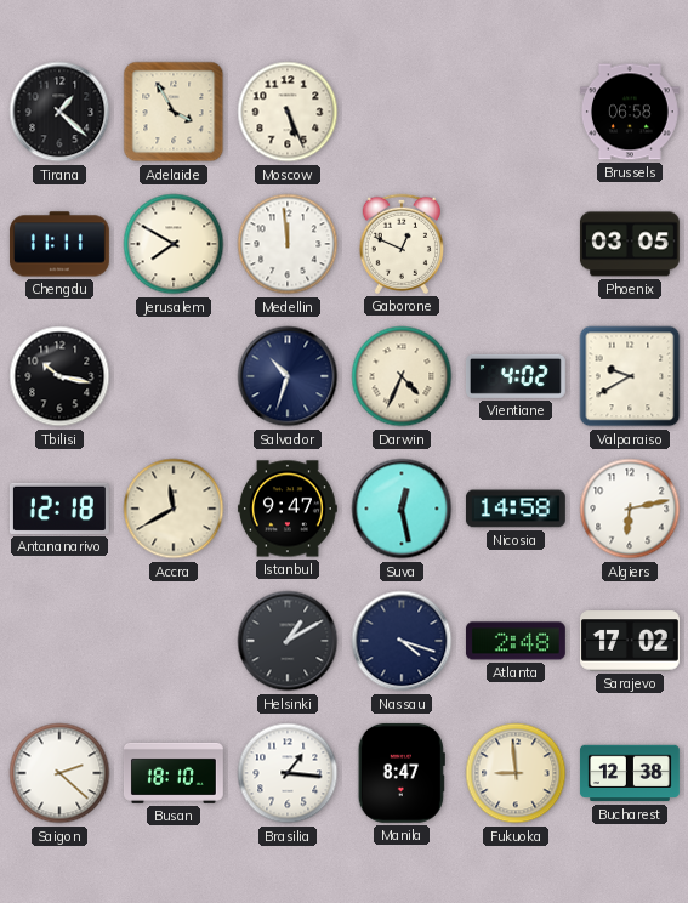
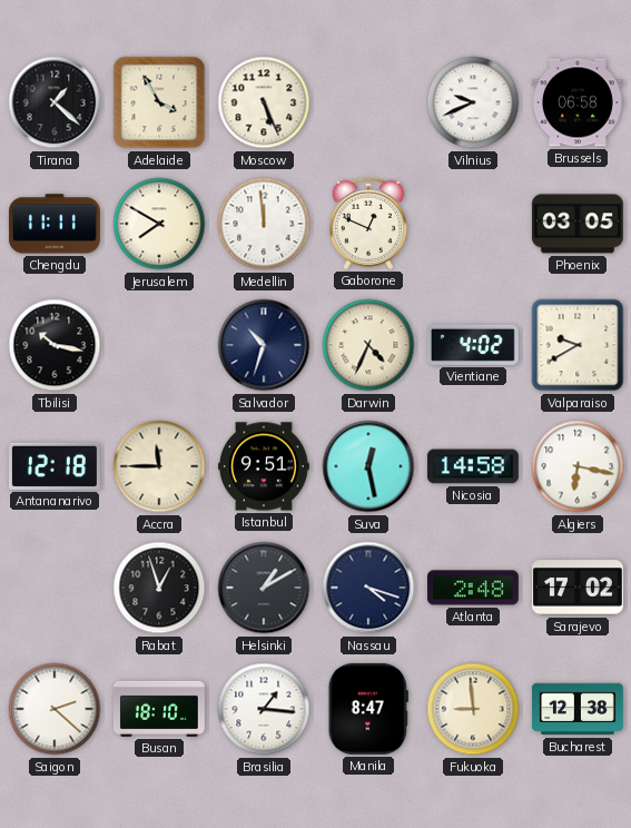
Vilnius: none -> 9:41 (473, 102)
Accra: 11:40 -> 11:45 (159, 466)
Istanbul: 9:47 -> 9:51 (264, 466)
Algiers: 6:13 -> 6:17 (578, 466)
Rabat: none -> 12:57 (159, 588)
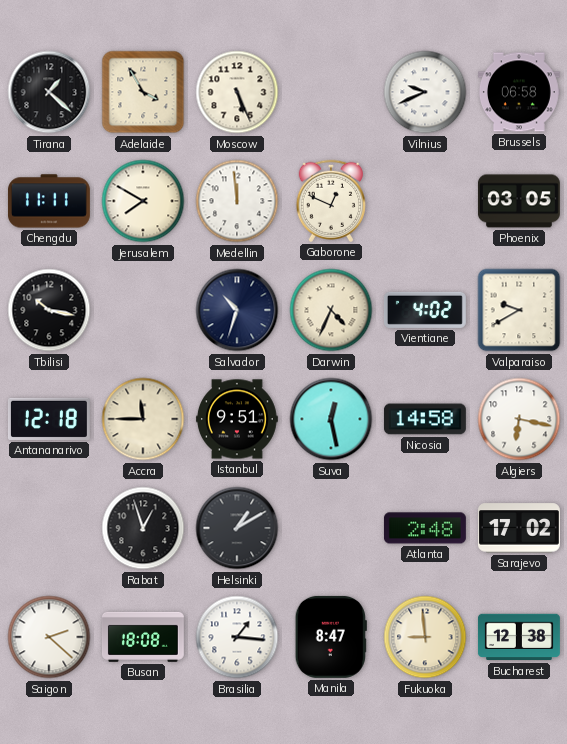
Nassau: 4:18 -> none (368, 588)
Busan: 18:10 -> 18:08 (143, 637)
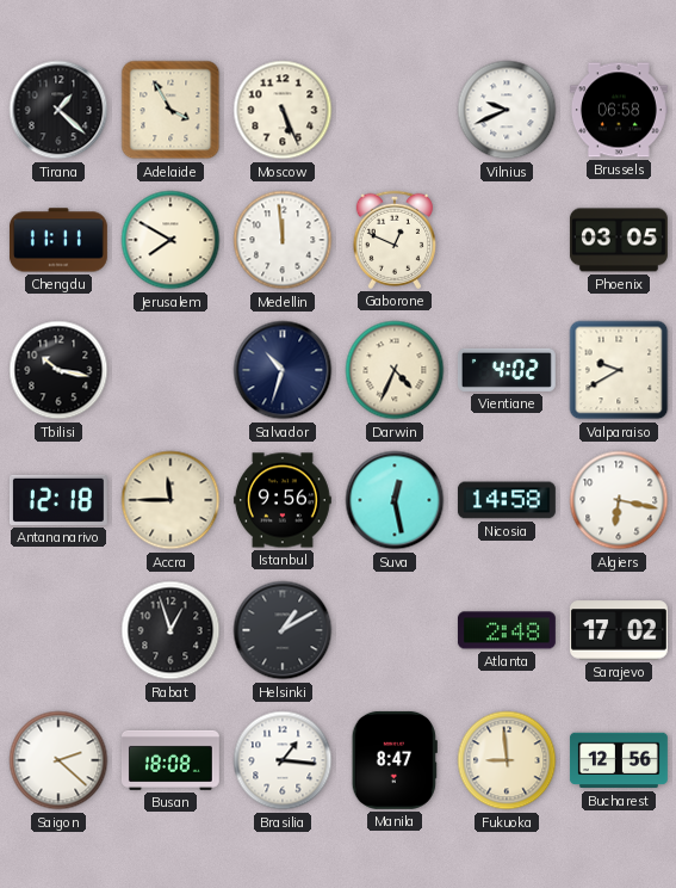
Istanbul: 9:51 -> 9:56 (283, 500)
Bucharest: 12:38 -> 12:56 (619, 760)
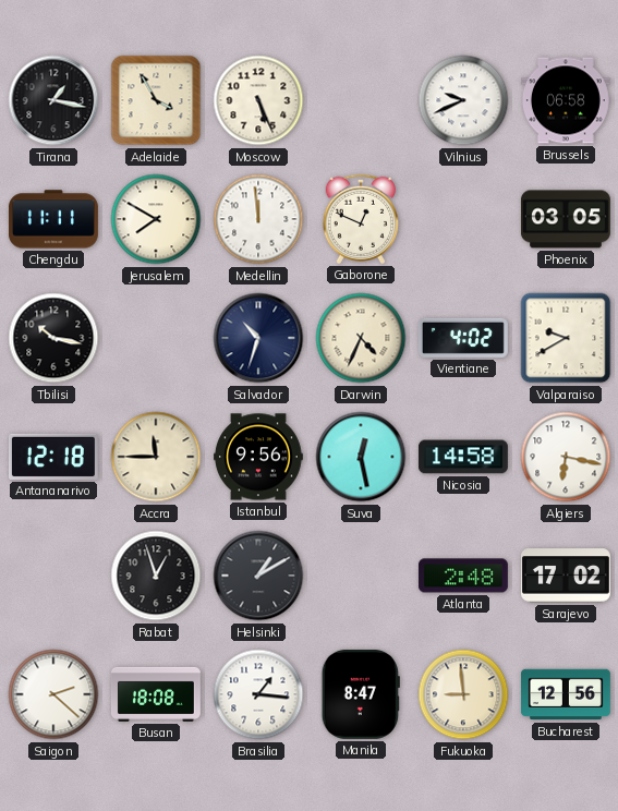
Tirana: 1:22 -> 1:17 (53, 100)
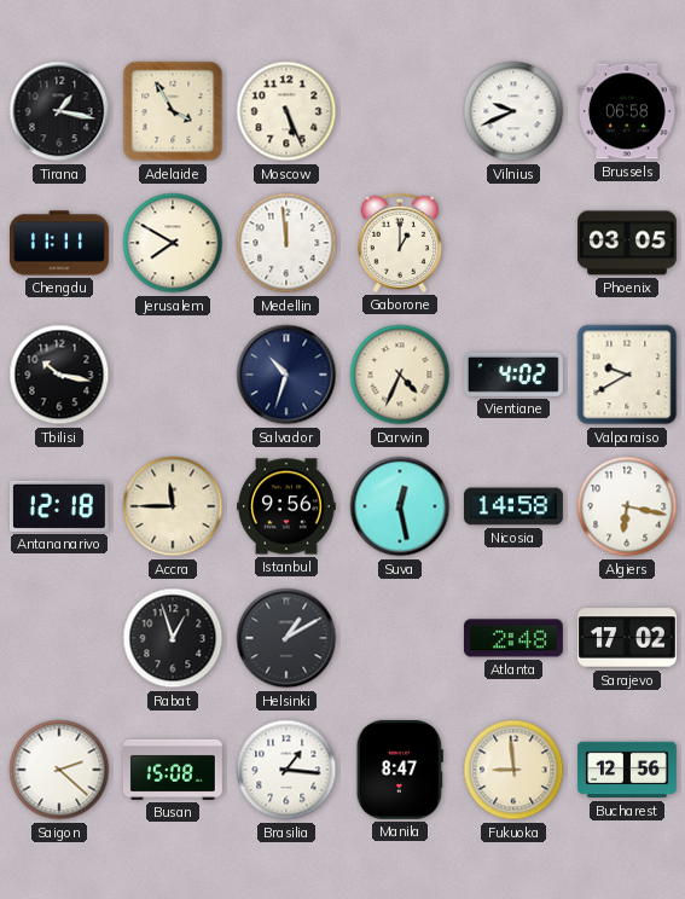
Gaborone: 12:49 -> 1:00 (399, 243)
Busan: 18:08 -> 15:08 (173, 770)
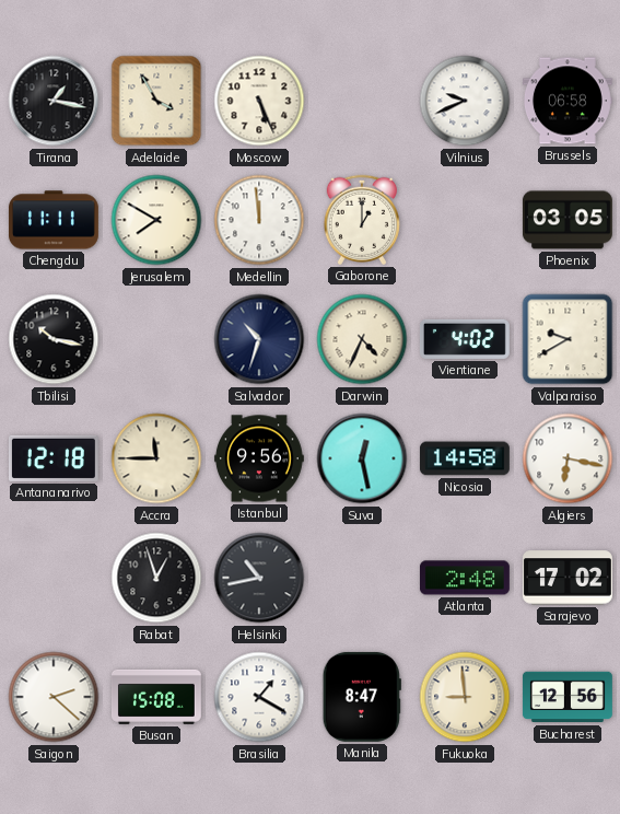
Helsinki: 1:10 -> 10:43 (259, 578)
Brasilia: 1:16 -> 1:20 (259, 697)
